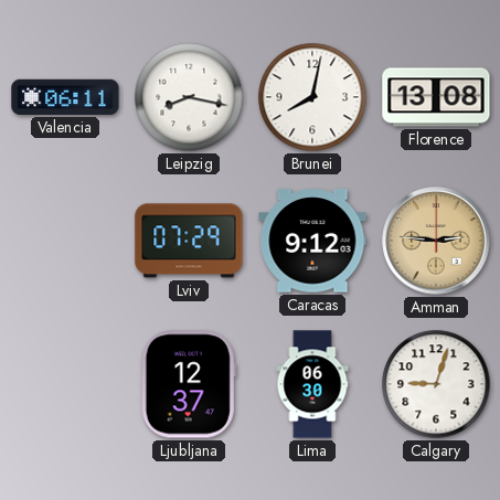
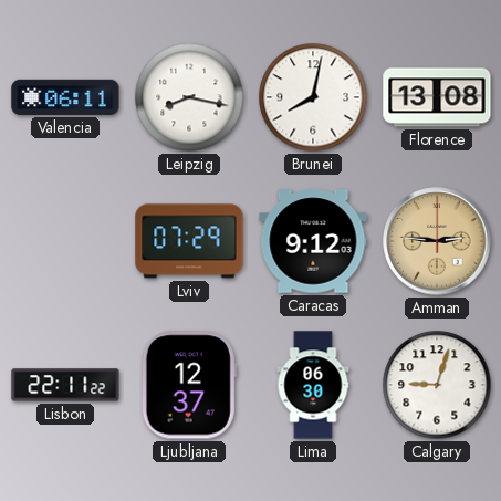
Lisbon: none -> 22:11 (65, 385)
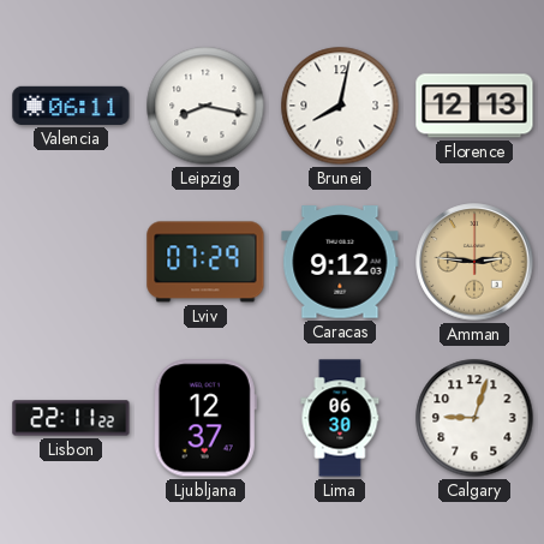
Florence: 13:08 -> 12:13 (474, 106)
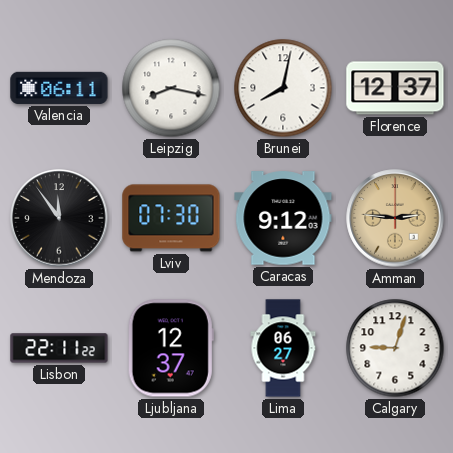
Florence: 12:13 -> 12:37 (395, 88)
Mendoza: none -> 11:54 (59, 218)
Lviv: 07:29 -> 07:30 (171, 218)
Lima: 06:30 -> 06:27 (283, 348)
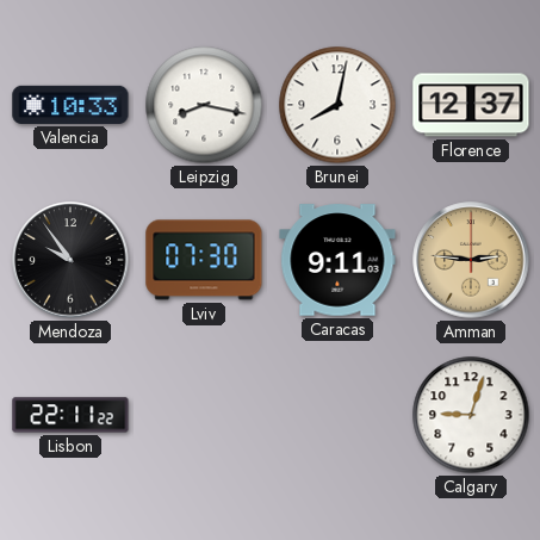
Valencia: 06:11 -> 10:33 (70, 105)
Mendoza: 11:54 -> 9:54 (70, 260)
Caracas: 9:12 -> 9:11 (337, 260)
Ljubljana: 12:37 -> none (171, 348)
Lima: 06:27 -> none (283, 348)
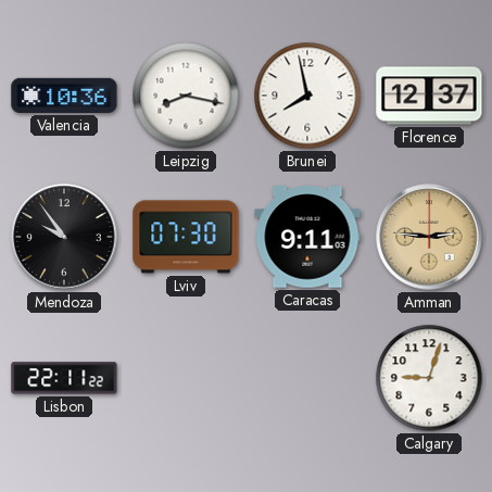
Valencia: 10:33 -> 10:36 (64, 96)
Brunei: 8:02 -> 7:58 (307, 96)
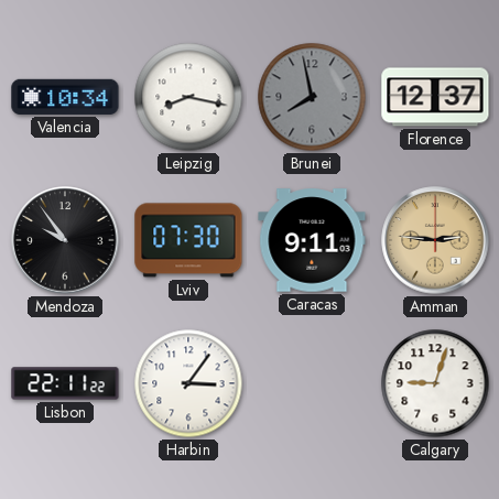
Valencia: 10:36 -> 10:34 (65, 97)
Brunei dial: white -> grey (312, 97)
Harbin: none -> 3:06 (188, 383)
